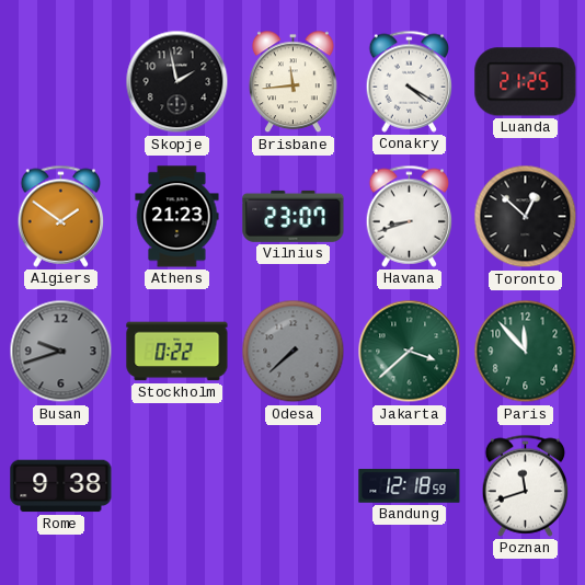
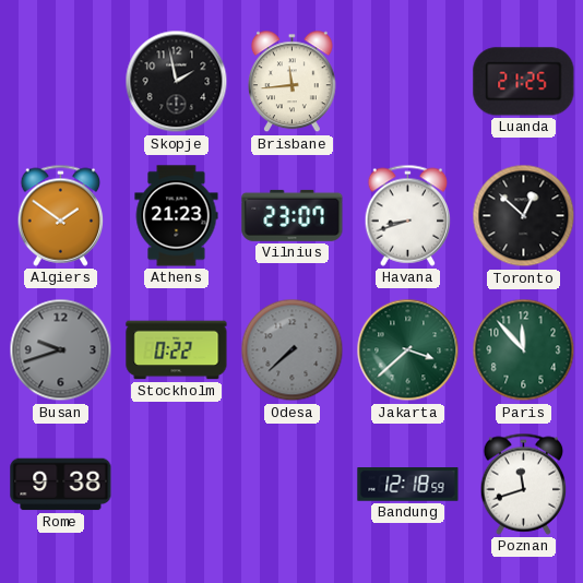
Conakry: 4:20 -> none (410, 81)
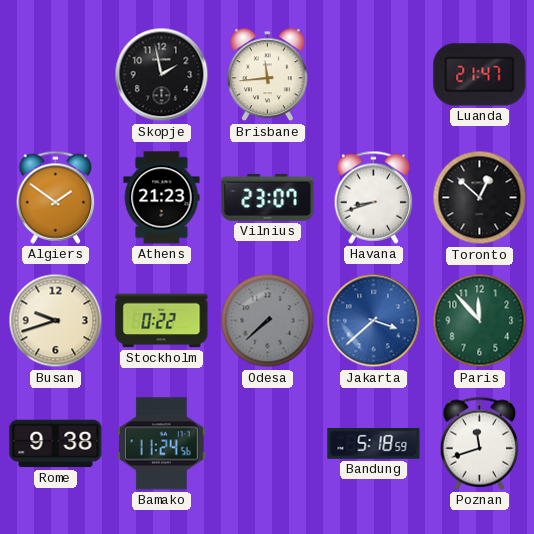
Luanda: 21:25 -> 21:47 (480, 75)
Busan dial: grey -> cream (56, 321)
Jakarta dial: green -> blue (374, 321)
Bamako: none -> 11:24 (161, 444)
Bandung: 12:18 -> 5:18 (374, 444)
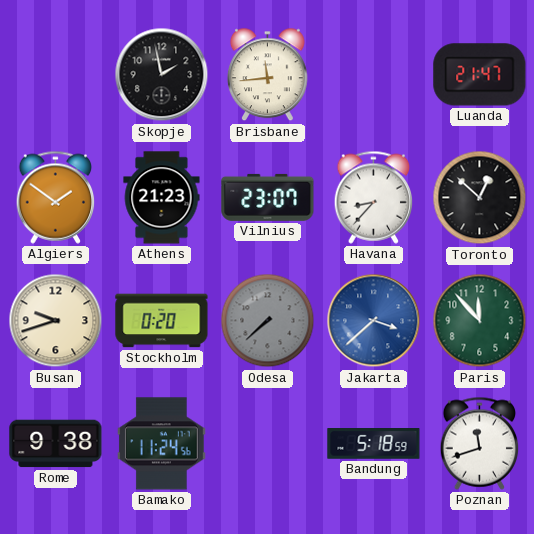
Havana: 8:42 -> 8:37 (374, 197)
Stockholm: 0:22 -> 0:20 (162, 321)
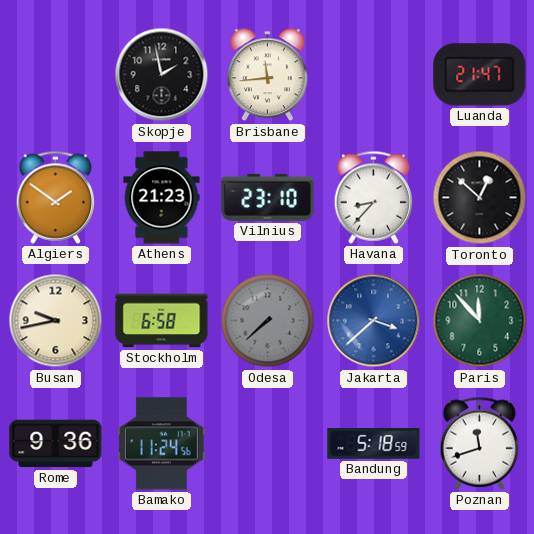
Vilnius: 23:07 -> 23:10 (268, 197)
Busan: 9:42 -> 9:43 (56, 321)
Stockholm: 0:20 -> 6:58 (162, 321)
Rome: 9:38 -> 9:36 (56, 444)
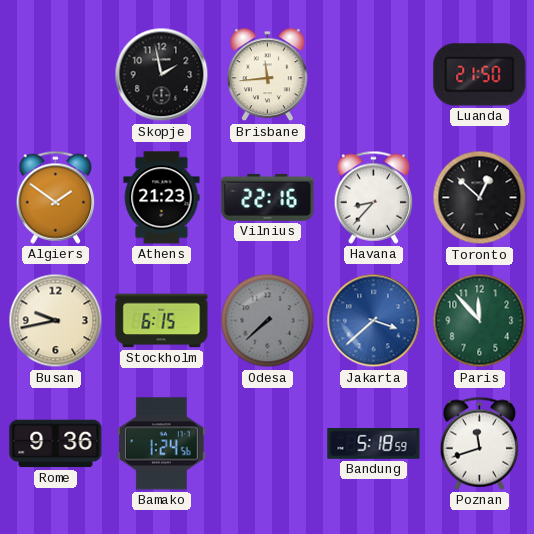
Luanda: 21:47 -> 21:50 (480, 75)
Vilnius: 23:10 -> 22:16 (268, 197)
Stockholm: 6:58 -> 6:15 (162, 321)
Bamako: 11:24 -> 1:24 (161, 444)
